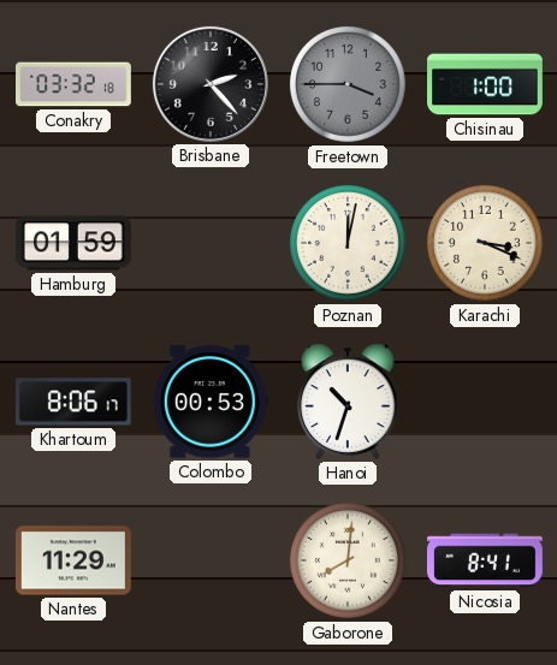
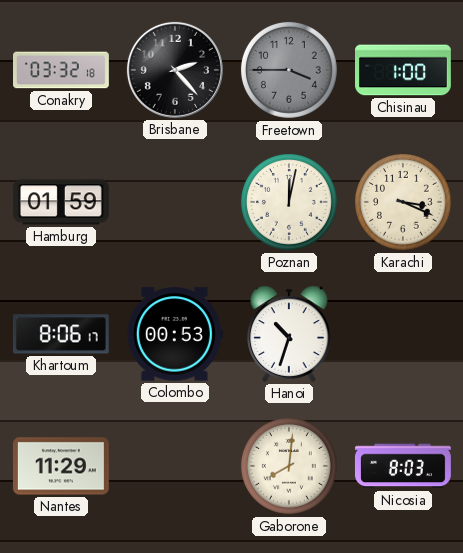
Nicosia: 8:41 -> 8:03 (403, 466)
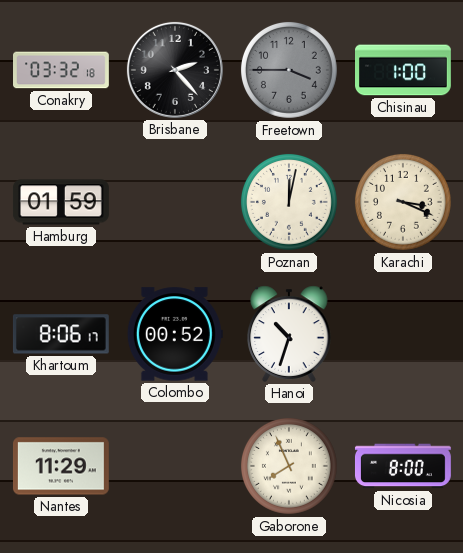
Colombo: 00:53 -> 00:52 (175, 334)
Gaborone: 8:01 -> 7:56 (289, 466)
Nicosia: 8:03 -> 8:00 (403, 466)
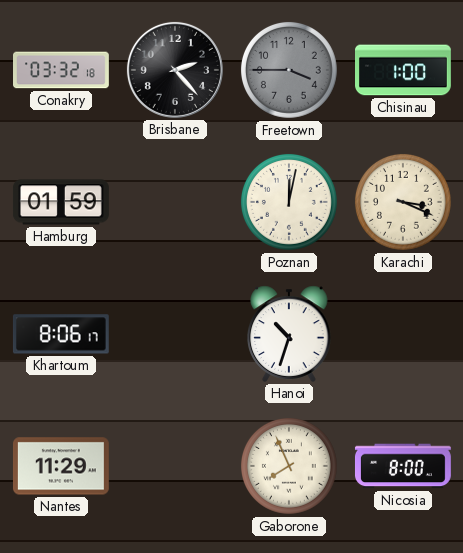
Colombo: 00:52 -> none (175, 334)
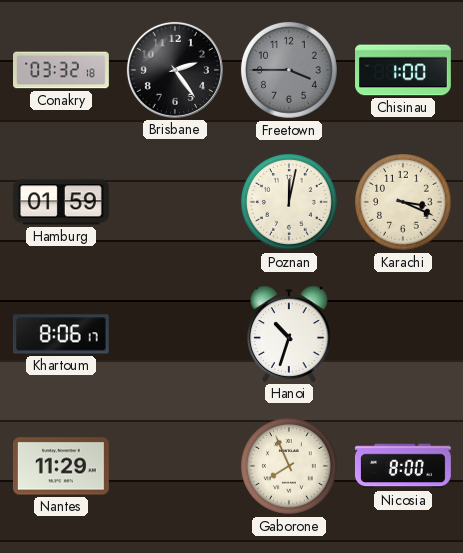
Brisbane: 2:23 -> 2:24 (175, 70)
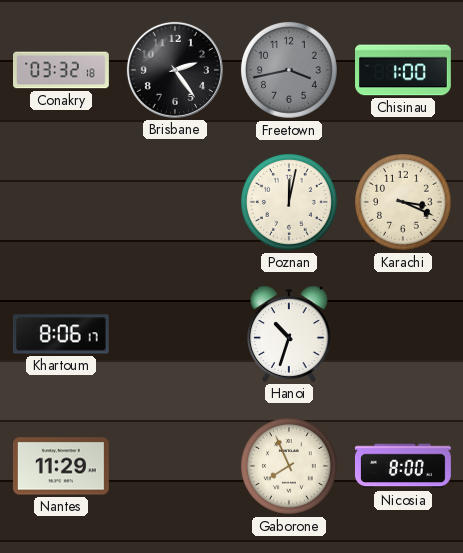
Freetown: 3:45 -> 3:43 (289, 70)
Hamburg: 01:59 -> none (61, 202)
